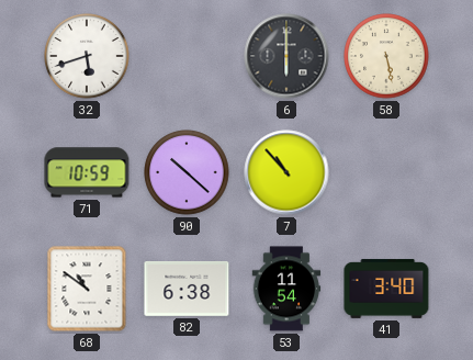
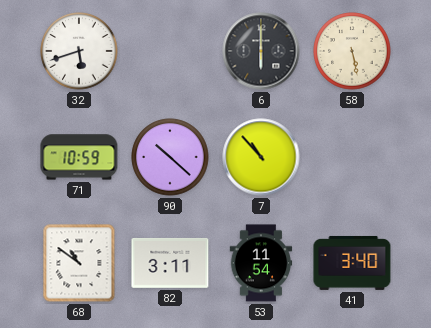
82: 6:38 -> 3:11 (170, 263)
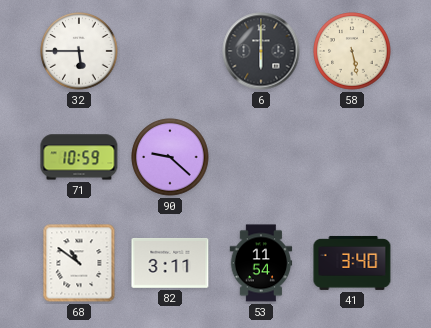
32: 5:42 -> 5:45 (79, 51)
90: 10:22 -> 9:22 (170, 157)
7: 10:53 -> none (261, 157)
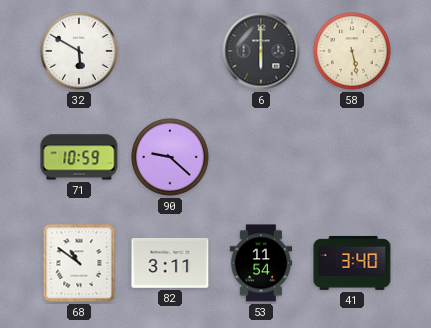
32: 5:45 -> 5:50 (79, 51)
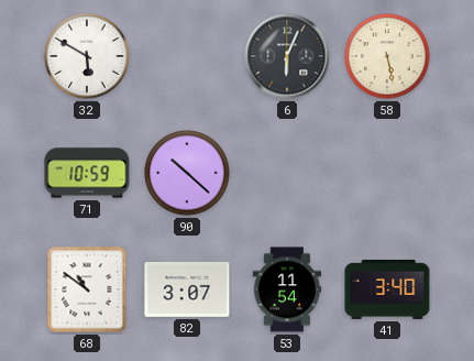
6: 6:00 -> 6:04 (287, 56)
90: 9:22 -> 10:22 (187, 173)
82: 3:11 -> 3:07 (187, 289)
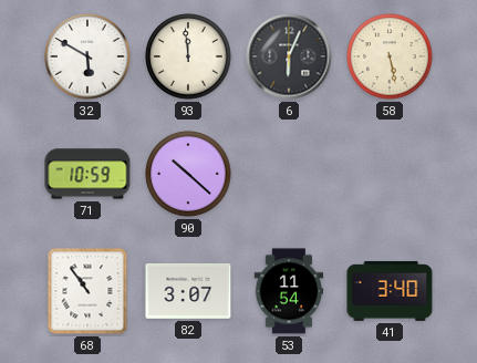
93: none -> 11:59 (188, 56)
68: 10:51 -> 10:54 (87, 291)
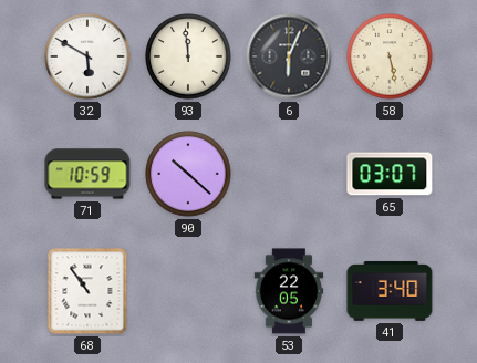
65: none -> 03:07 (390, 174)
82: 3:07 -> none (188, 291)
53: 11:54 -> 22:05 (289, 291)
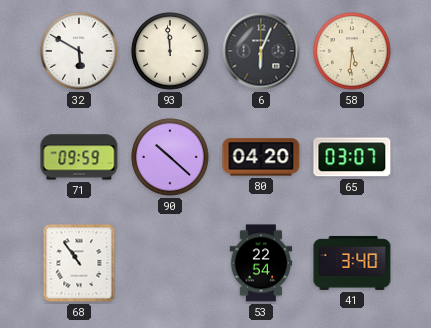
58: 5:28 -> 5:31 (352, 51)
71: 10:59 -> 09:59 (79, 157)
80: none -> 04:20 (261, 157)
53: 22:05 -> 22:54 (261, 263)
